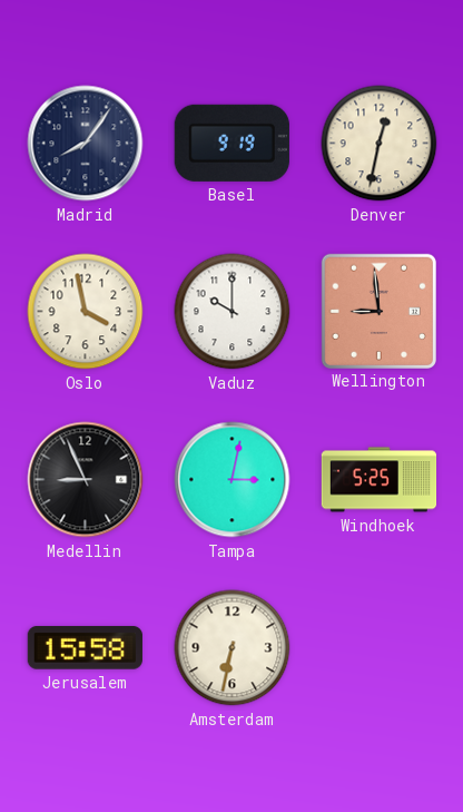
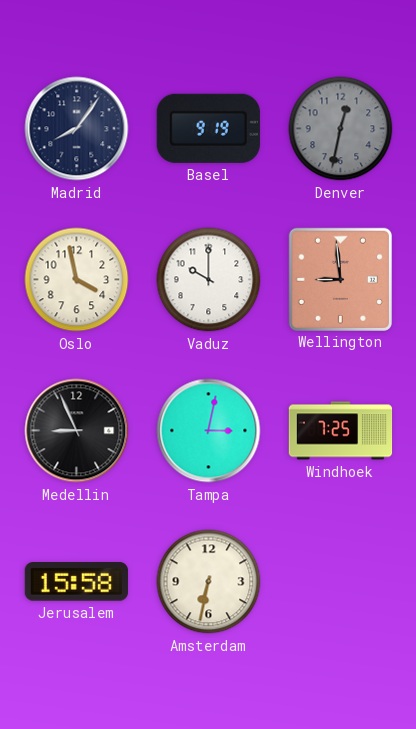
Denver dial: cream -> grey (341, 129)
Windhoek: 5:25 -> 7:25 (341, 431)
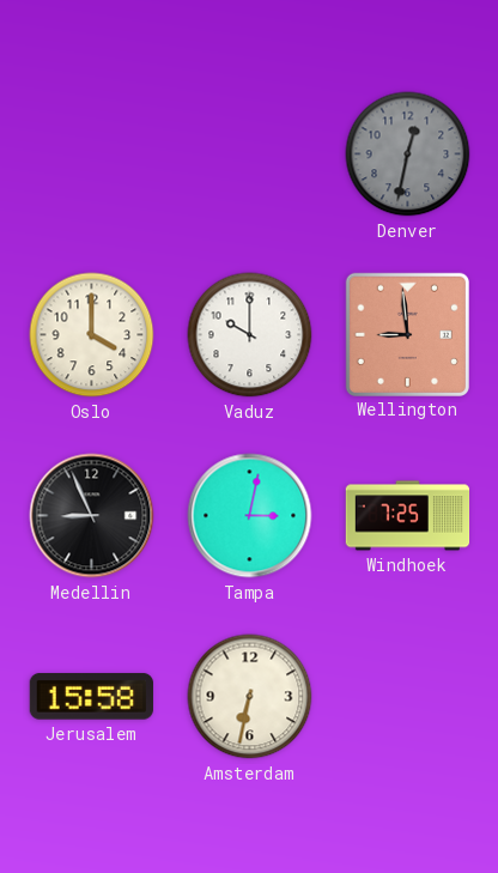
Madrid: 8:06 -> none (77, 129)
Basel: 9:19 -> none (208, 128)
Oslo: 3:58 -> 4:00 (92, 335)
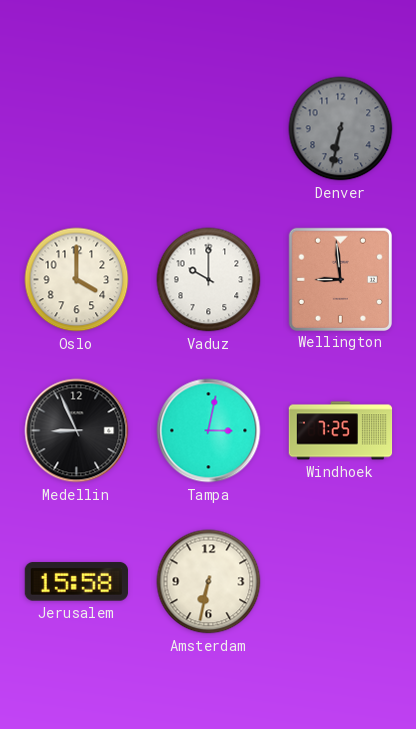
Denver: 12:32 -> 6:32 (341, 129)
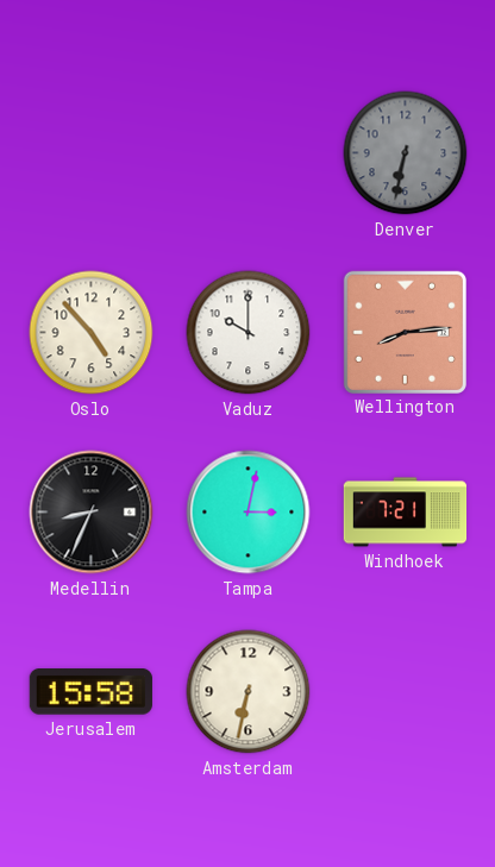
Oslo: 4:00 -> 4:53 (92, 333)
Wellington: 8:59 -> 8:14 (405, 332)
Medellin: 8:56 -> 8:34 (92, 513)
Windhoek: 7:25 -> 7:21 (406, 513)
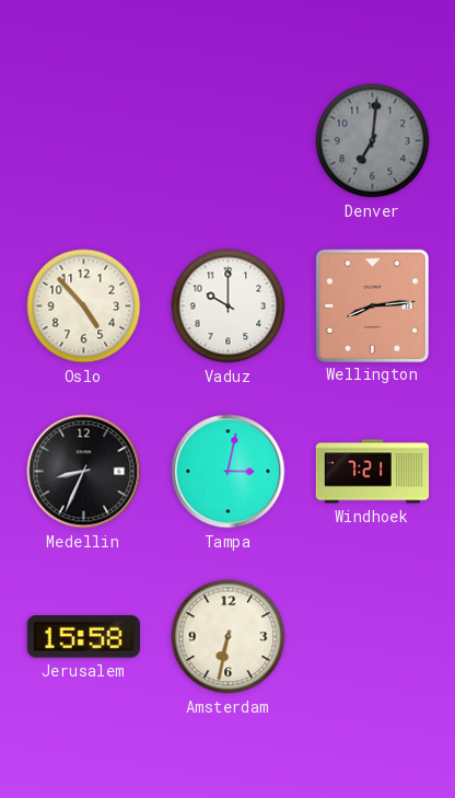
Denver: 6:32 -> 7:01 (373, 141)
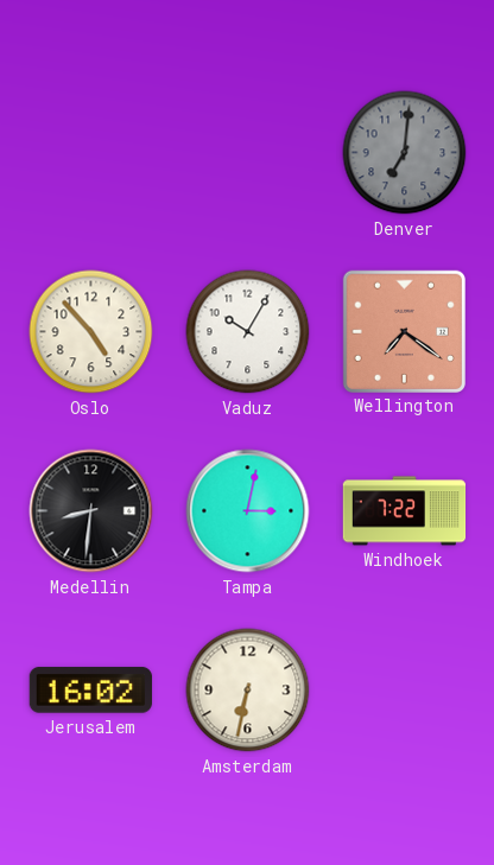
Vaduz: 10:00 -> 10:05 (248, 332)
Wellington: 8:14 -> 7:21 (404, 331)
Medellin: 8:34 -> 8:31 (91, 511)
Windhoek: 7:21 -> 7:22 (405, 511)
Jerusalem: 15:58 -> 16:02 (90, 691)
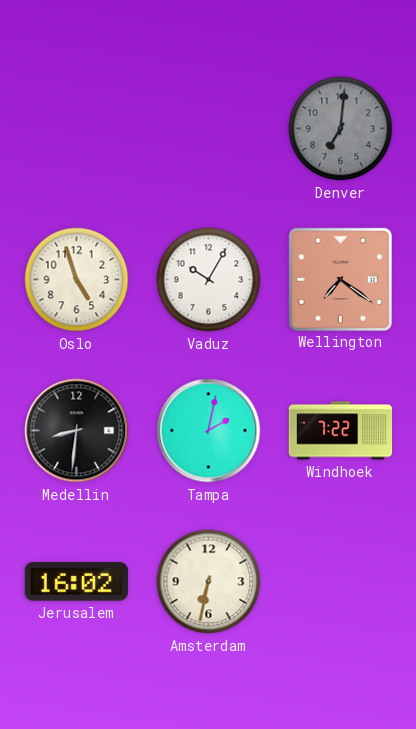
Oslo: 4:53 -> 4:57 (77, 280)
Tampa: 3:02 -> 2:02 (209, 431)
